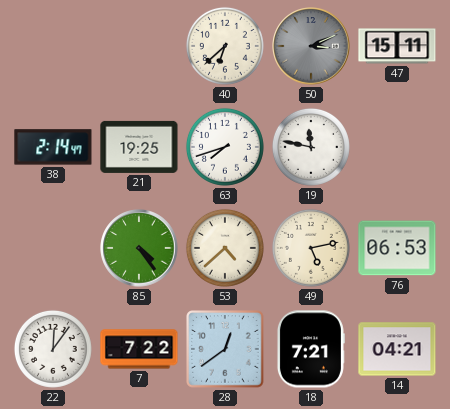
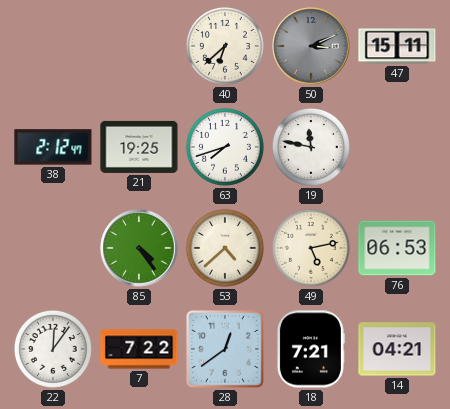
38: 2:14 -> 2:12 (53, 147)
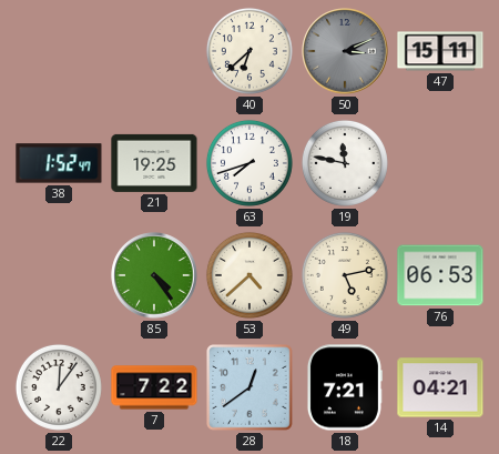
38: 2:12 -> 1:52 (59, 163)
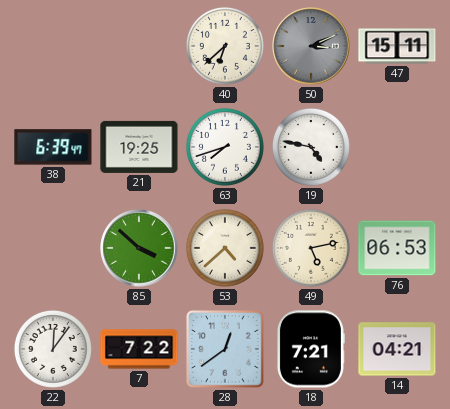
38: 1:52 -> 6:39 (53, 147)
19: 11:47 -> 4:47 (311, 147)
85: 4:24 -> 3:52 (139, 248)
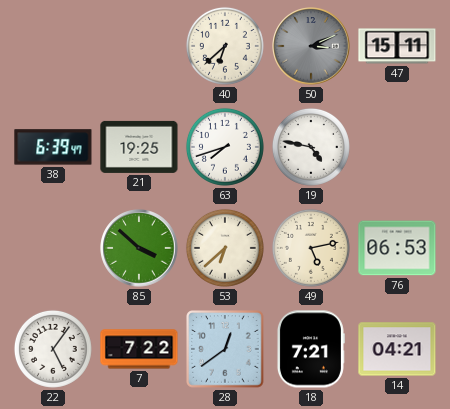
53: 4:38 -> 6:38 (225, 248)
22: 12:06 -> 5:06 (53, 349)
